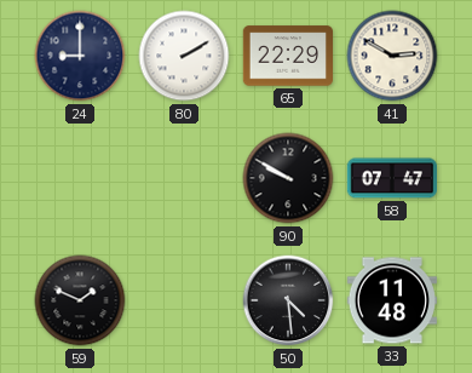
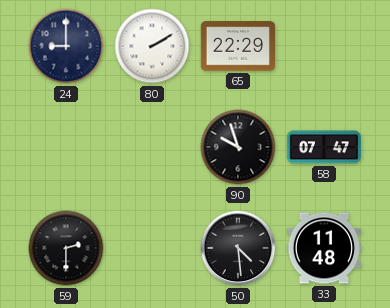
41: 2:50 -> none (392, 56)
90: 9:50 -> 9:57 (238, 147)
59: 1:49 -> 2:30 (66, 248)
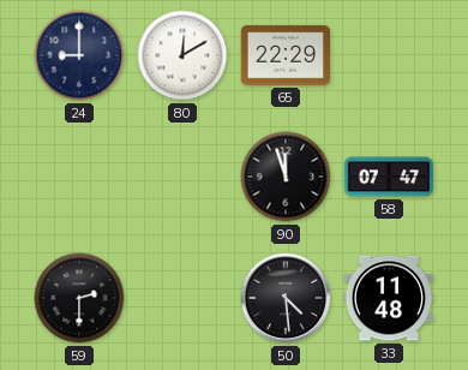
80: 2:10 -> 12:10 (182, 55)
90: 9:57 -> 11:57 (286, 177)
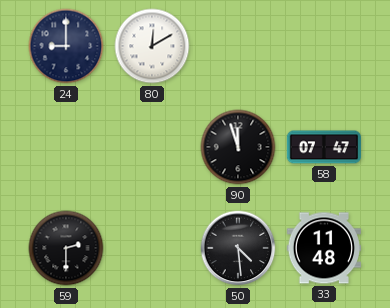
65: 22:29 -> none (284, 55)
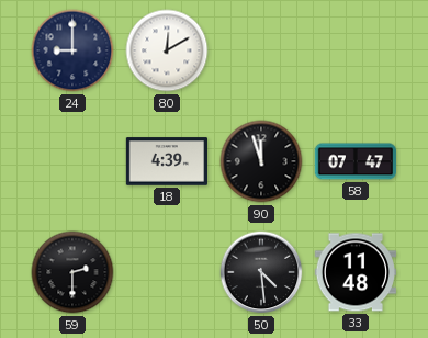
18: none -> 4:39 (166, 161)
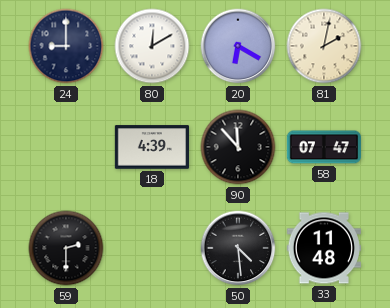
20: none -> 6:20 (238, 46)
81: none -> 2:02 (324, 46)
90: 11:57 -> 11:53 (238, 147)
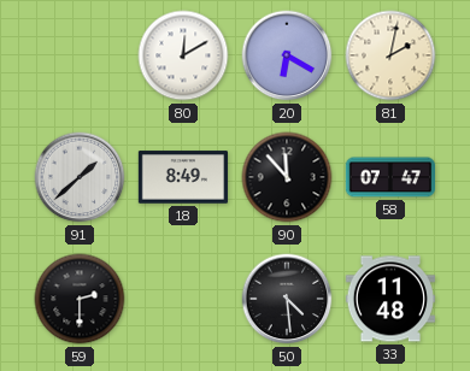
24: 9:00 -> none (66, 46)
91: none -> 1:38 (80, 177)
18: 4:39 -> 8:49 (182, 177)
